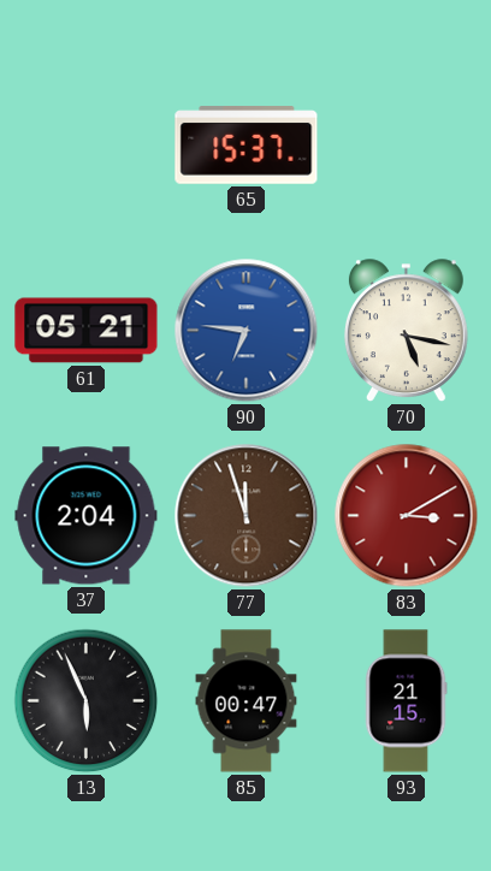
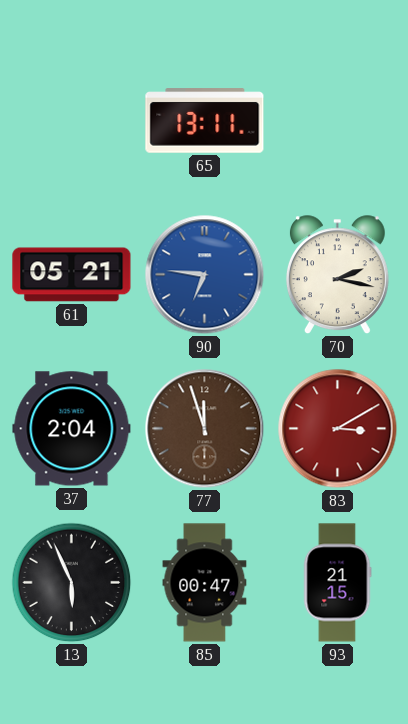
65: 15:37 -> 13:11 (205, 121)
70: 5:17 -> 2:17 (337, 275)
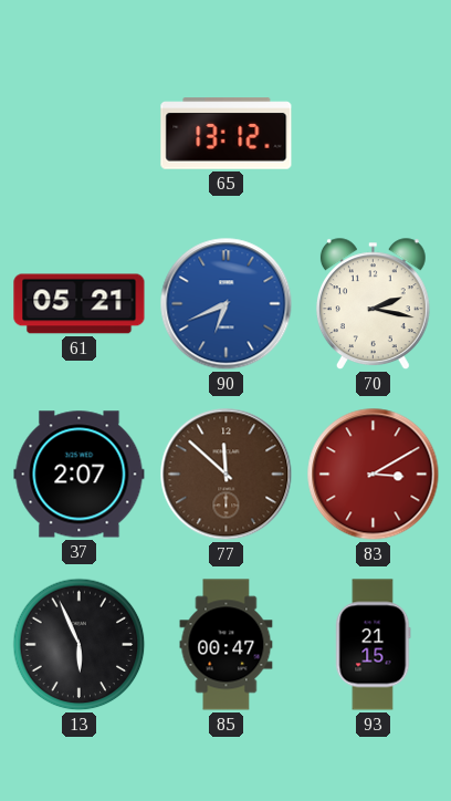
65: 13:11 -> 13:12 (227, 134)
90: 6:46 -> 6:41 (227, 304)
37: 2:04 -> 2:07 (80, 475)
77: 11:57 -> 11:52 (227, 475)
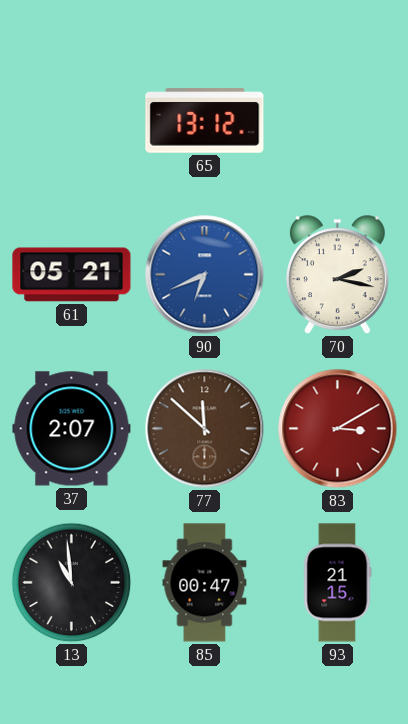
13: 5:56 -> 10:59 (72, 583)
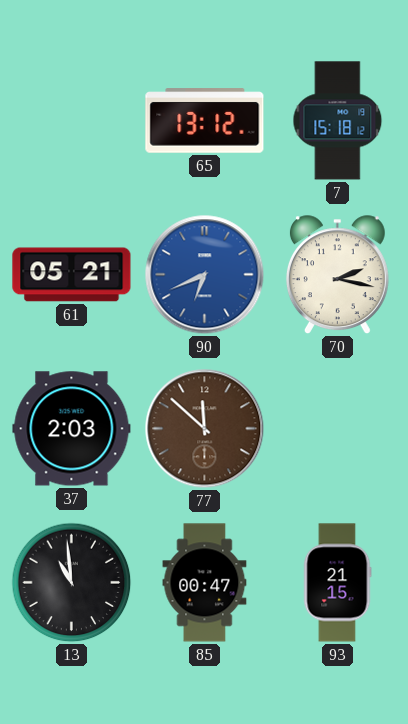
7: none -> 15:18 (338, 121)
37: 2:07 -> 2:03 (72, 429)
83: 3:10 -> none (338, 429)
